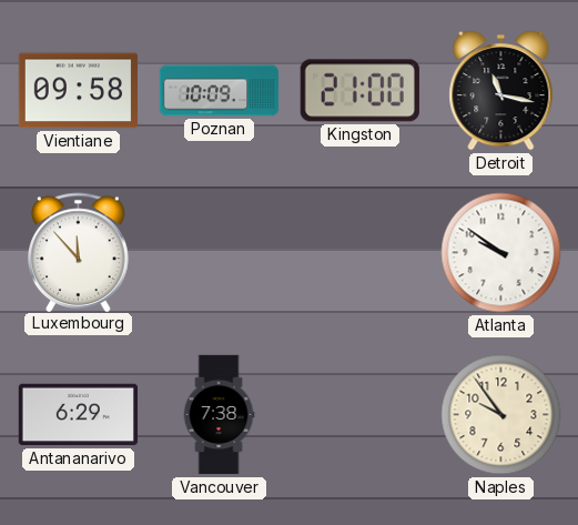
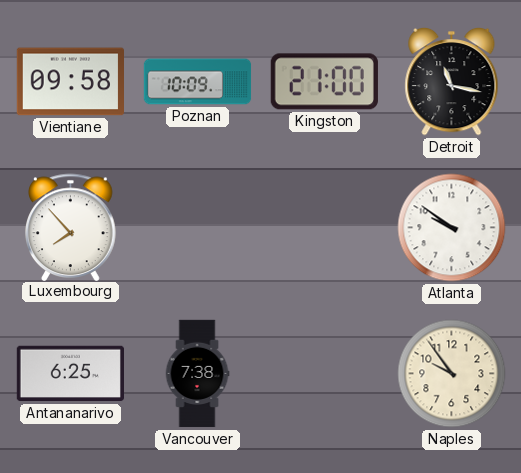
Luxembourg: 11:53 -> 7:53 (71, 227)
Antananarivo: 6:29 -> 6:25 (70, 374)
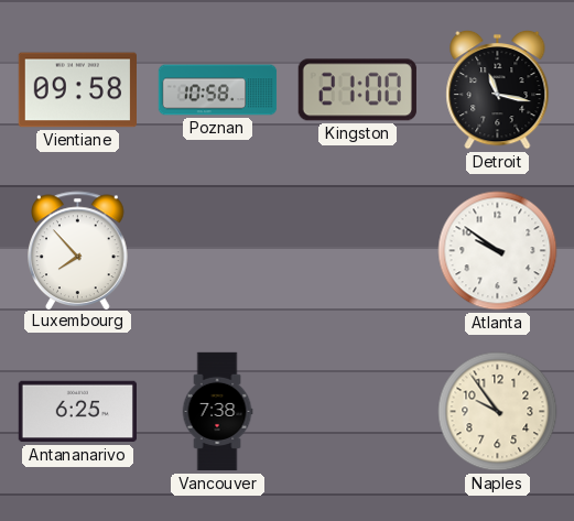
Poznan: 10:09 -> 10:58 (218, 90)
